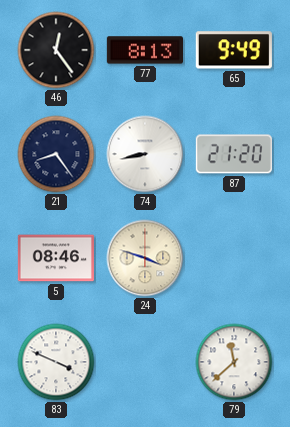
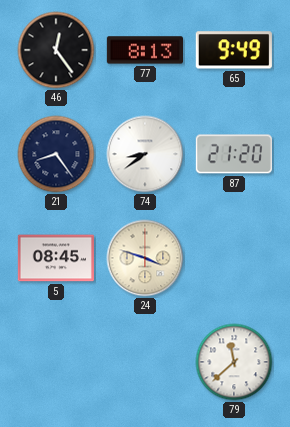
74: 8:43 -> 8:39 (145, 154)
5: 08:46 -> 08:45 (56, 258)
83: 3:49 -> none (56, 362)
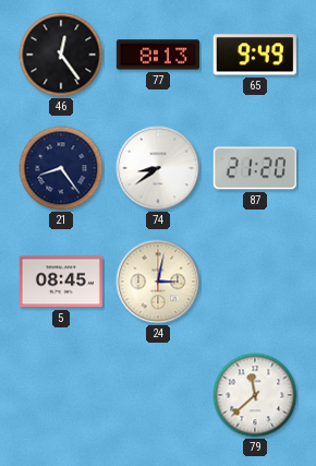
24: 3:48 -> 3:02 (158, 282)
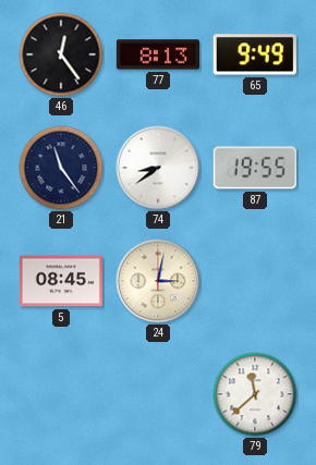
21: 8:24 -> 11:24 (61, 168)
87: 21:20 -> 19:55 (255, 168)
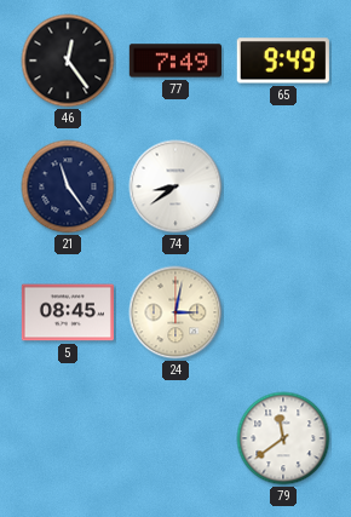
77: 8:13 -> 7:49 (174, 61)
87: 19:55 -> none (255, 168)
79: 11:38 -> 11:39 (283, 438)
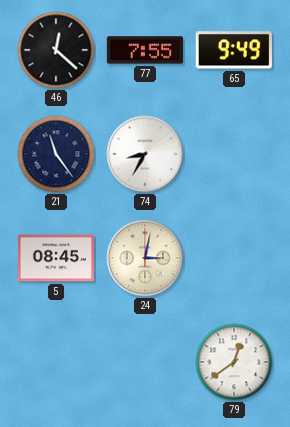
46: 12:24 -> 12:22 (56, 50)
77: 7:49 -> 7:55 (144, 50)
74: 8:39 -> 8:35 (145, 154)
79: 11:39 -> 12:39 (234, 362)
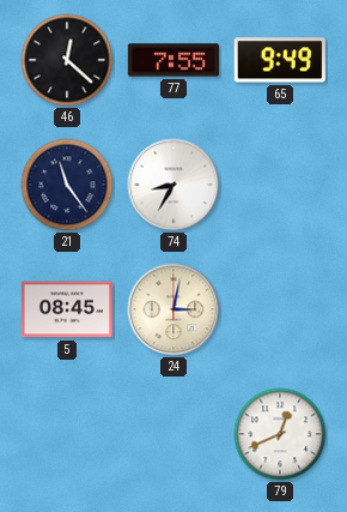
79: 12:39 -> 12:41 (280, 434)
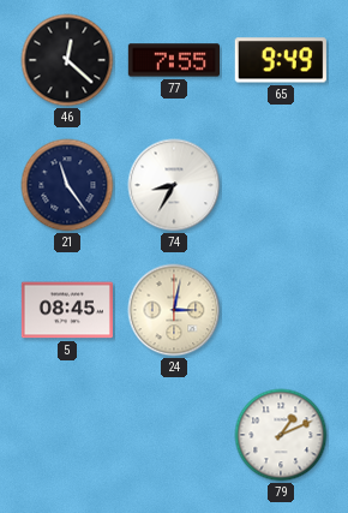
79: 12:41 -> 1:11 (281, 435)
